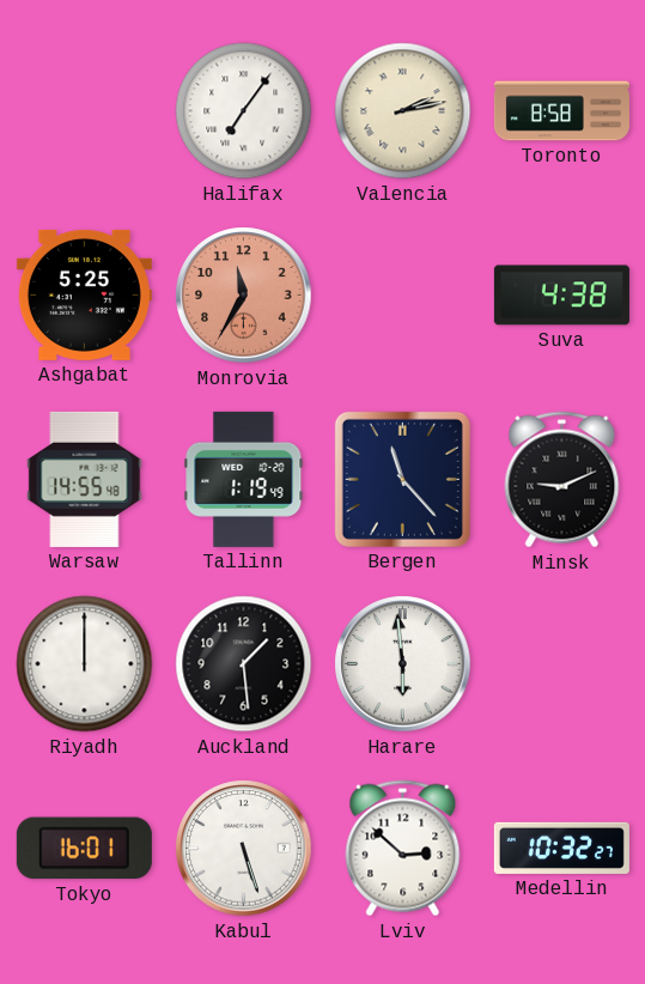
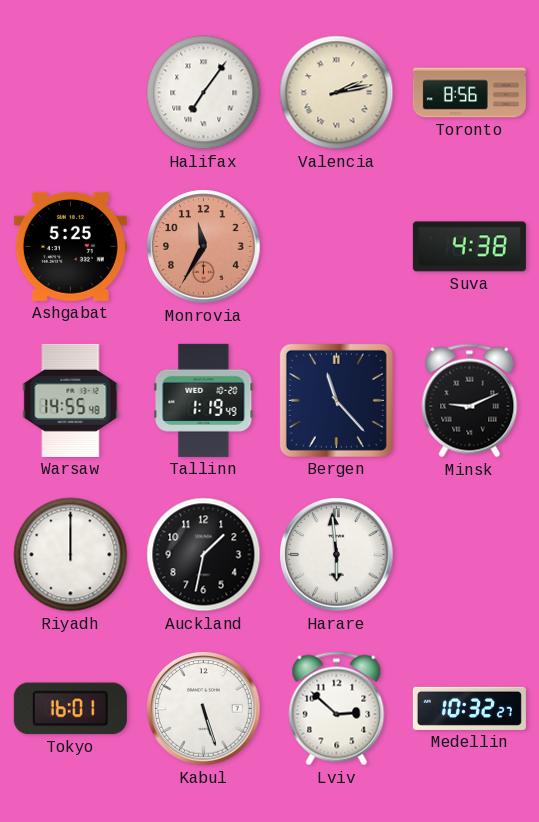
Toronto: 8:58 -> 8:56 (469, 93)
Auckland: 1:29 -> 1:32 (204, 555)
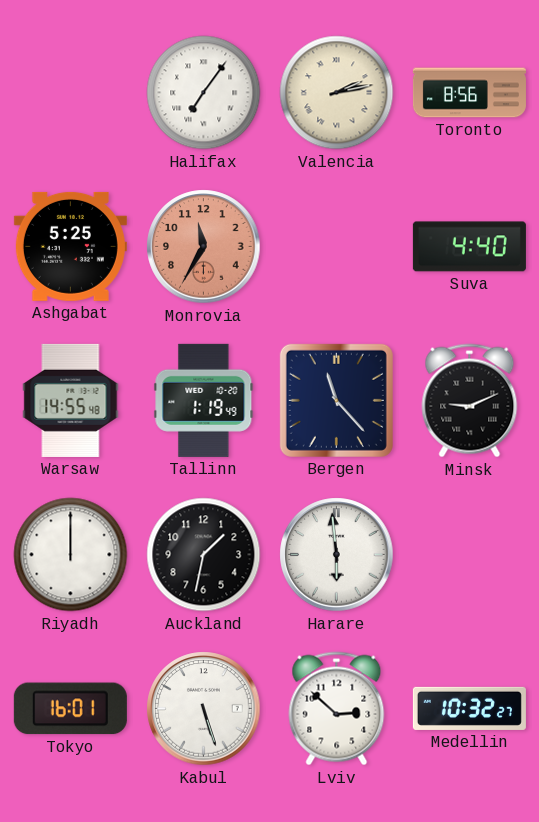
Suva: 4:38 -> 4:40 (469, 247)
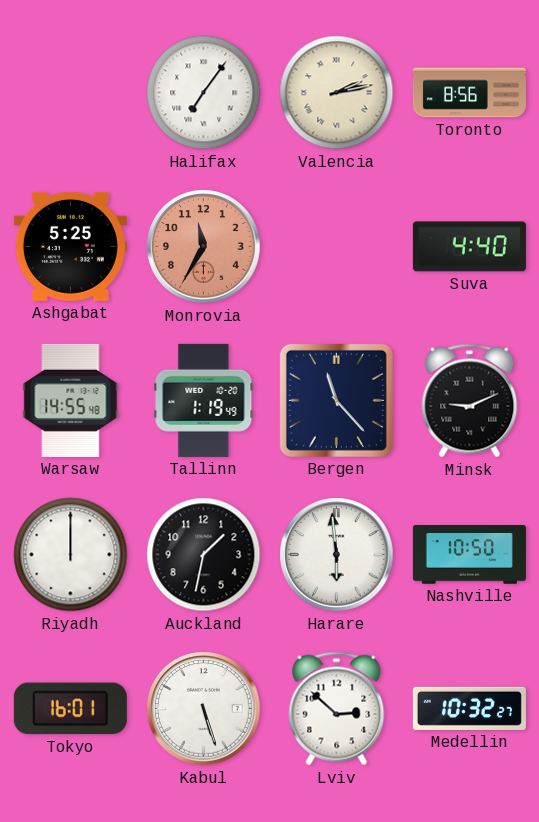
Nashville: none -> 10:50 (469, 555)
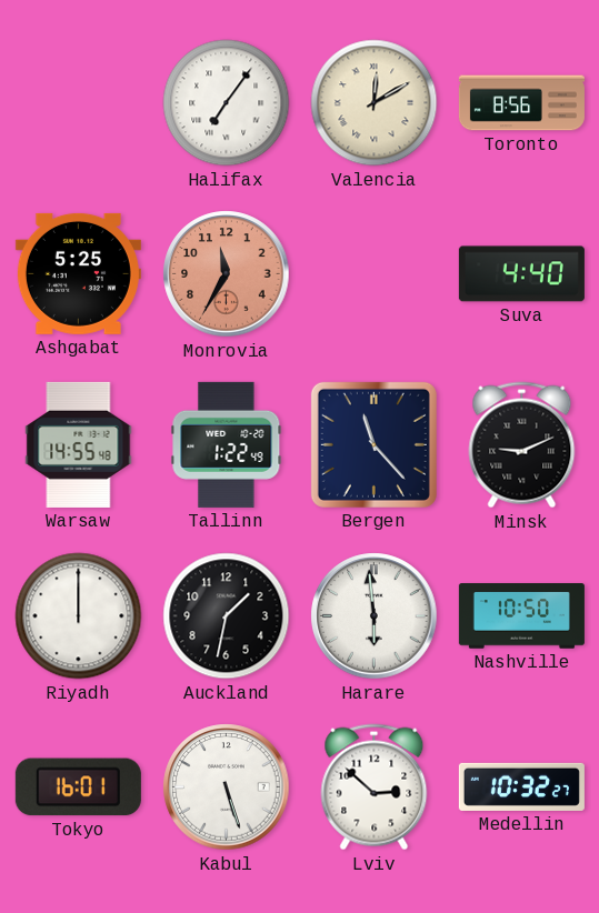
Valencia: 2:13 -> 12:10 (375, 103)
Tallinn: 1:19 -> 1:22 (227, 444)
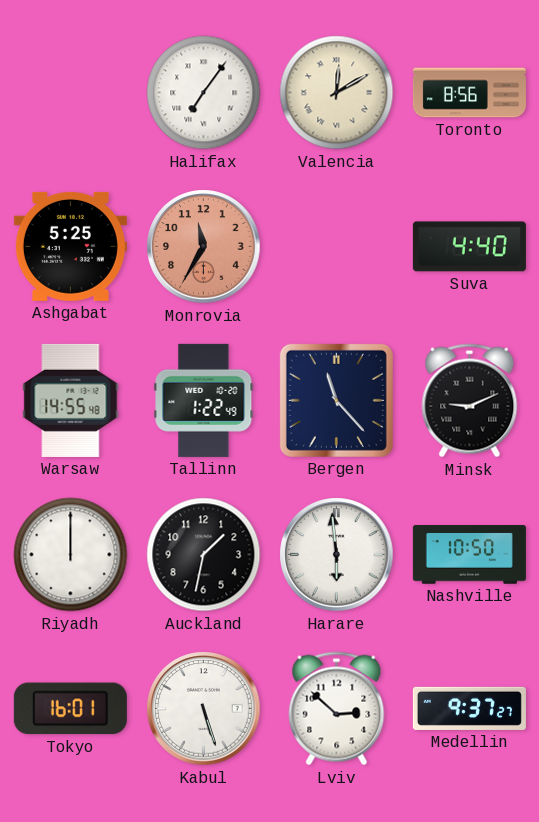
Medellin: 10:32 -> 9:37 (469, 708)
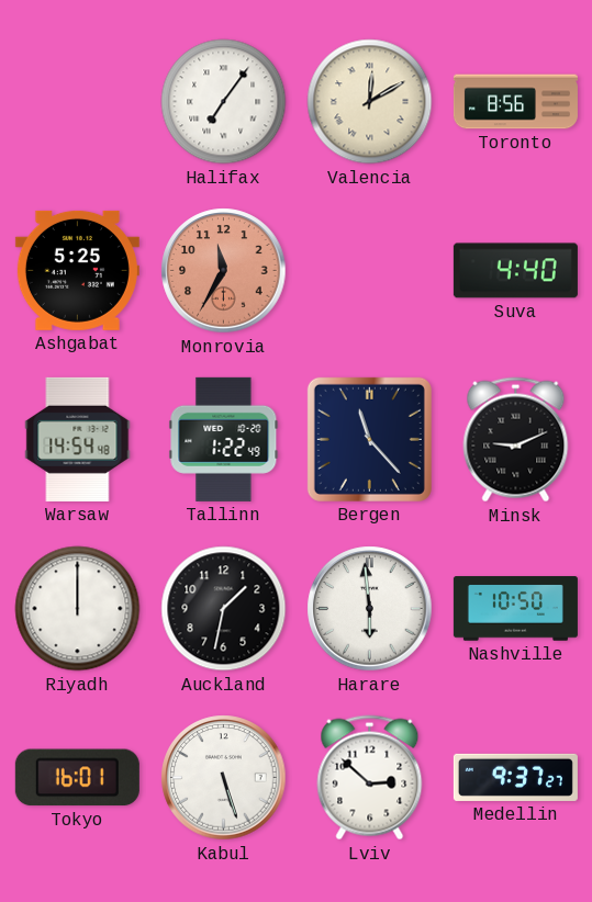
Warsaw: 14:55 -> 14:54 (78, 439)
